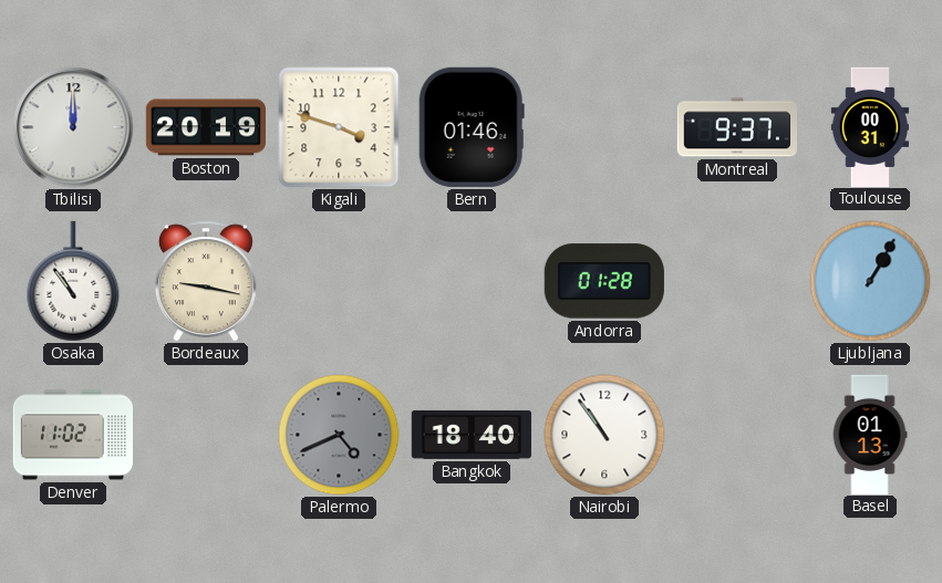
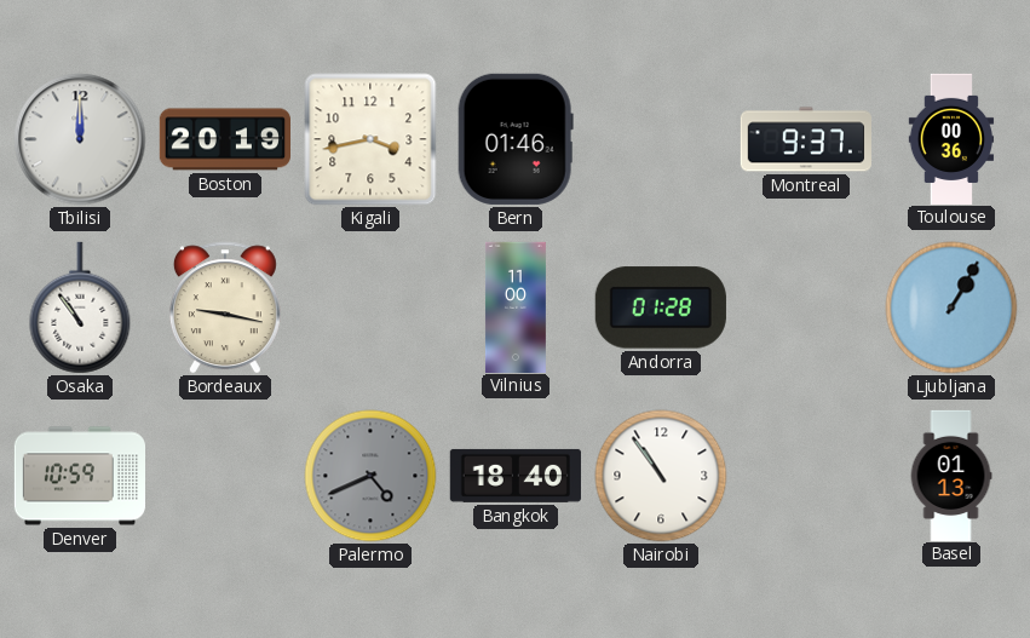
Kigali: 3:48 -> 3:43 (370, 139)
Toulouse: 00:31 -> 00:36 (951, 138)
Vilnius: none -> 11:00 (516, 306)
Denver: 11:02 -> 10:59 (79, 476)
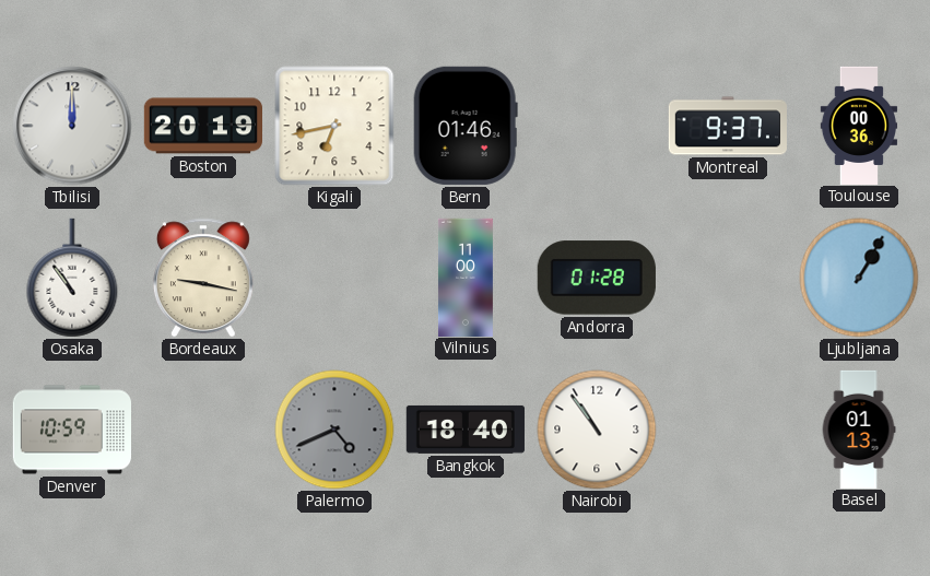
Kigali: 3:43 -> 6:43 (334, 126)
